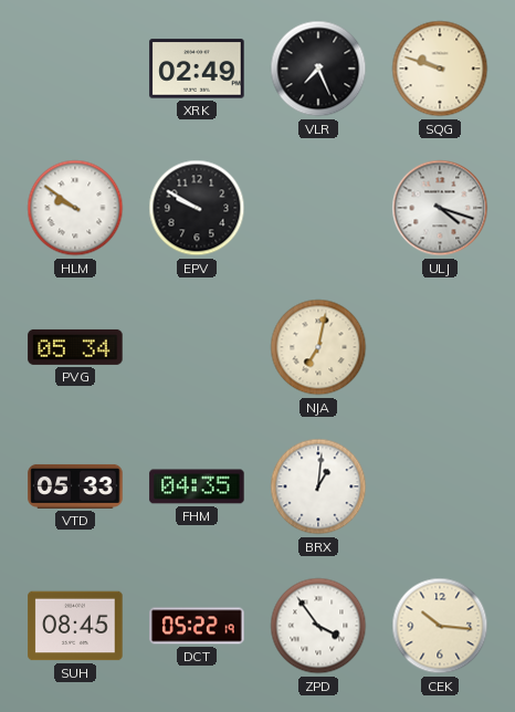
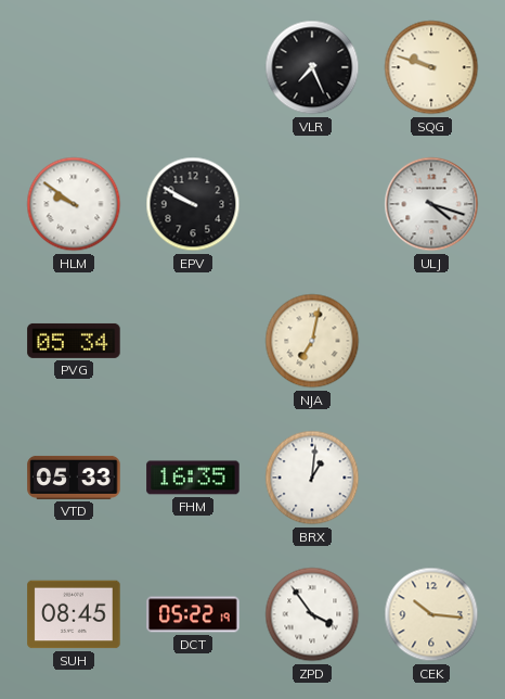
XRK: 02:49 -> none (197, 69)
FHM: 04:35 -> 16:35 (193, 478)
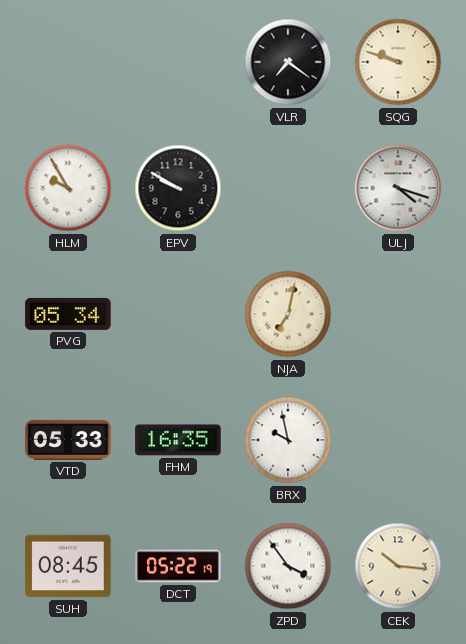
VLR: 7:26 -> 7:21 (288, 62)
HLM: 9:51 -> 9:55 (68, 188)
BRX: 1:01 -> 9:58 (288, 440)
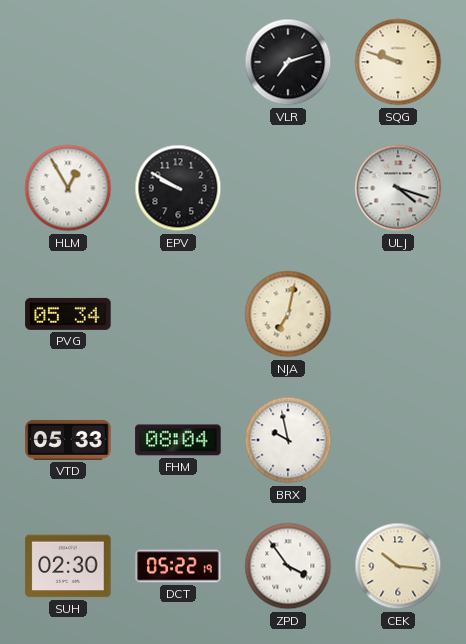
VLR: 7:21 -> 7:12 (288, 62)
HLM: 9:55 -> 12:55 (68, 188)
FHM: 16:35 -> 08:04 (178, 440)
SUH: 08:45 -> 02:30 (68, 566)
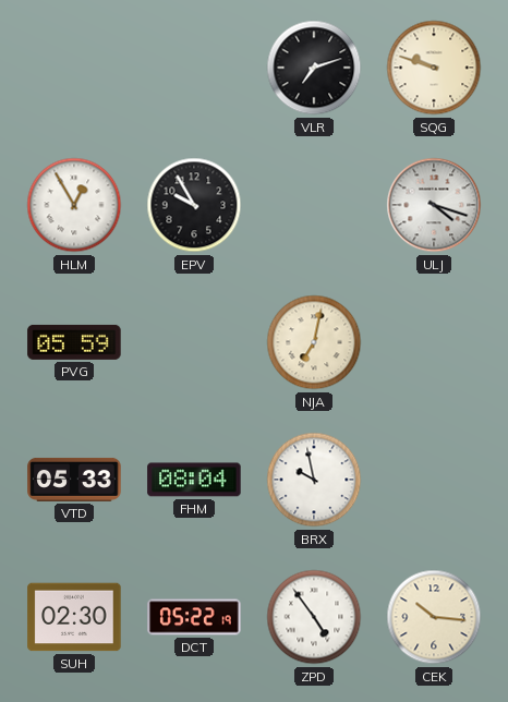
EPV: 9:50 -> 9:55 (194, 205)
PVG: 05:34 -> 05:59 (74, 342)
ZPD: 3:54 -> 4:54 (314, 617)
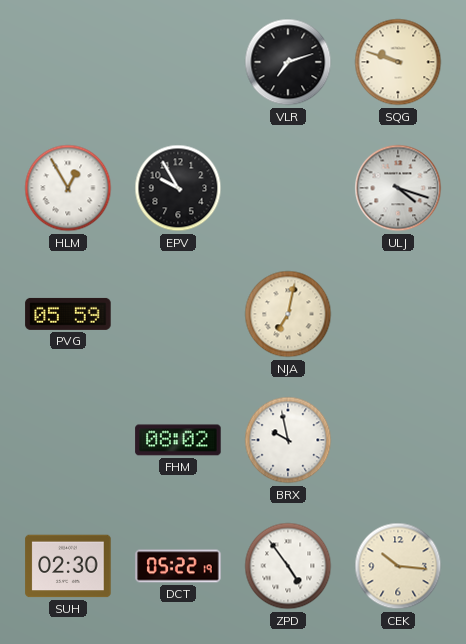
VTD: 05:33 -> none (74, 480)
FHM: 08:04 -> 08:02 (178, 440)
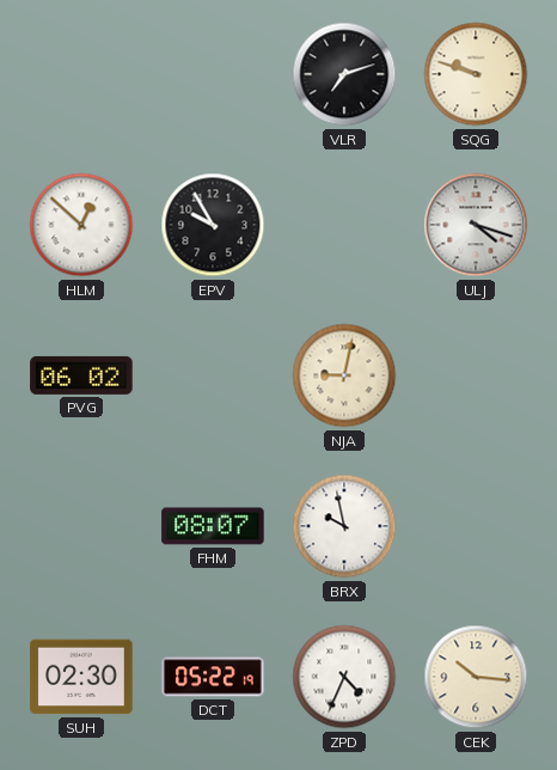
HLM: 12:55 -> 12:52 (81, 225)
PVG: 05:59 -> 06:02 (81, 375)
NJA: 7:02 -> 9:02 (344, 375)
FHM: 08:02 -> 08:07 (213, 526)
ZPD: 4:54 -> 4:34 (344, 677)
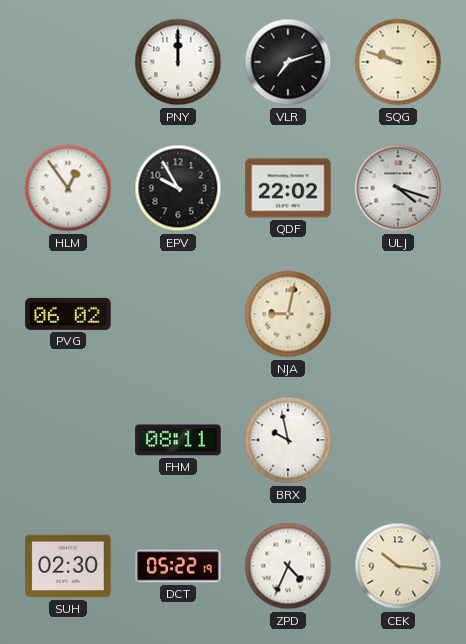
PNY: none -> 12:00 (178, 62)
HLM: 12:52 -> 12:54 (68, 188)
QDF: none -> 22:02 (288, 188)
FHM: 08:07 -> 08:11 (178, 440)
